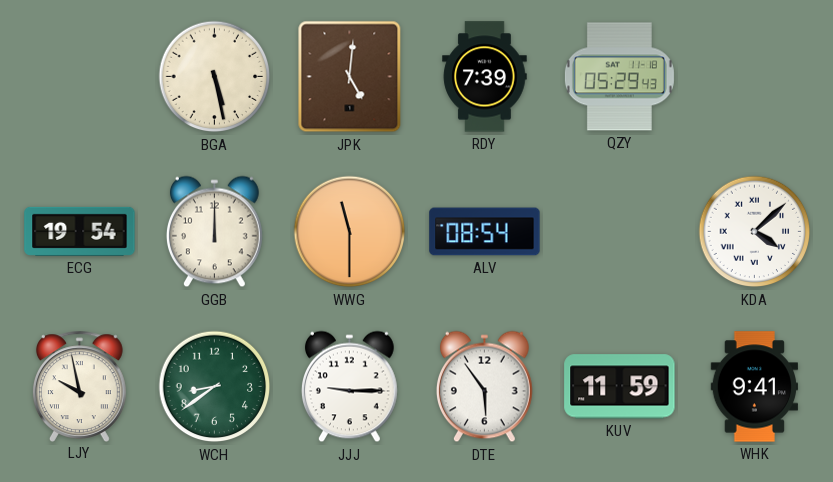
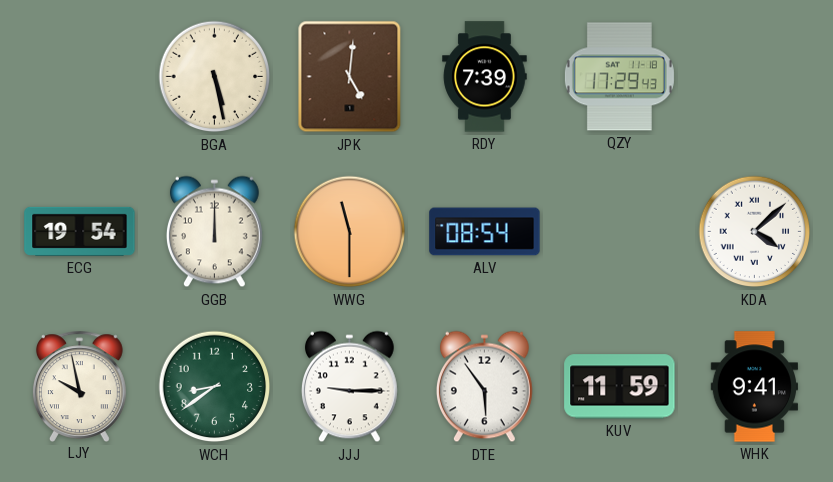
QZY: 05:29 -> 17:29 (619, 77)
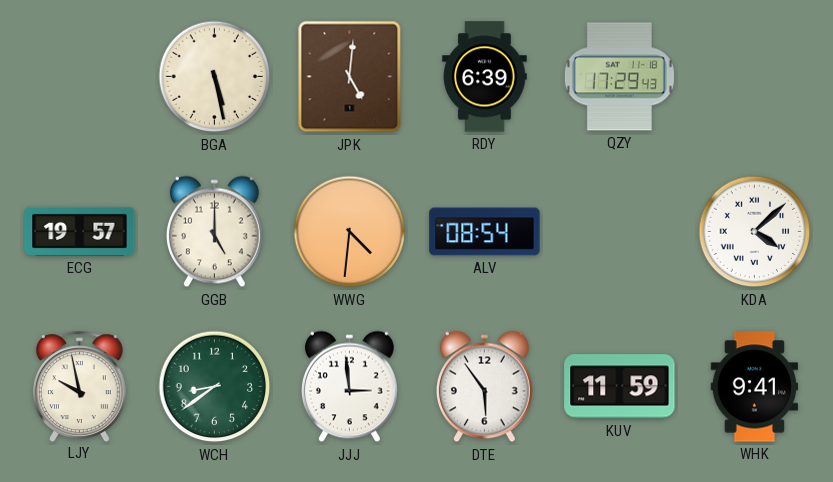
RDY: 7:39 -> 6:39 (485, 77)
ECG: 19:54 -> 19:57 (80, 231)
GGB: 12:00 -> 5:00 (214, 232)
WWG: 11:30 -> 4:31 (350, 232)
JJJ: 9:15 -> 2:59 (349, 387)
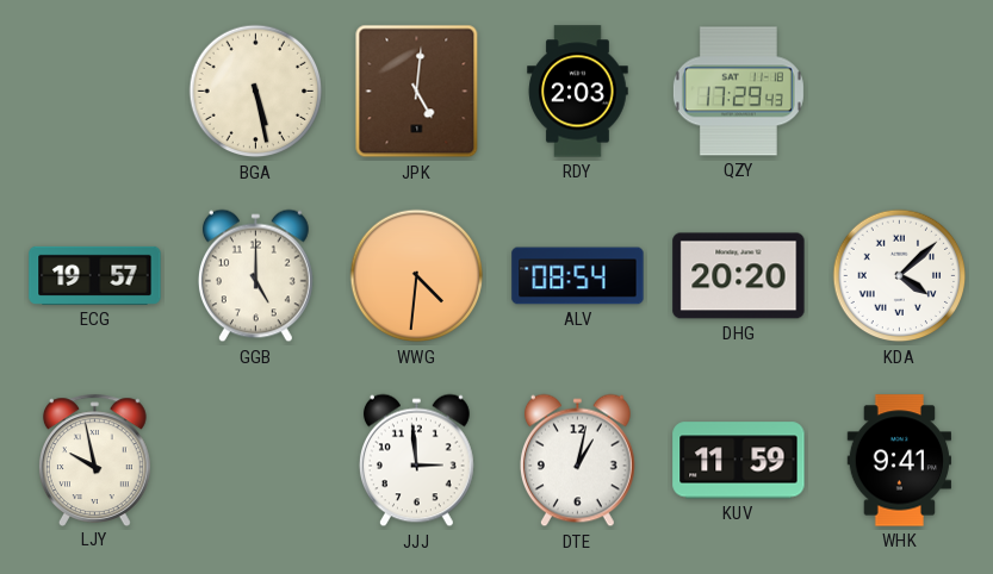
RDY: 6:39 -> 2:03 (578, 92)
DHG: none -> 20:20 (739, 276)
WCH: 8:39 -> none (215, 387)
DTE: 5:54 -> 1:02 (577, 461)
